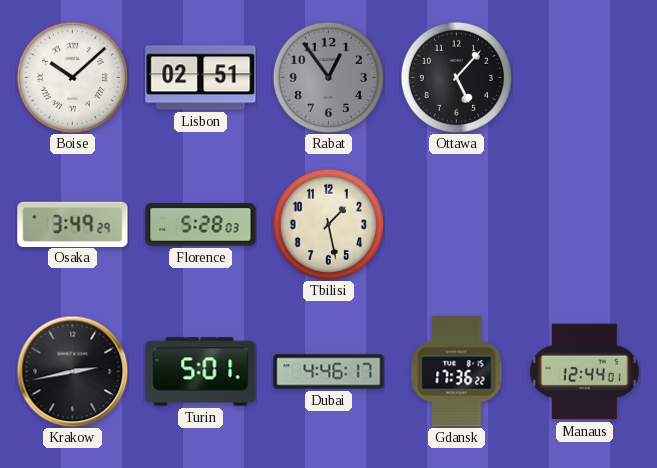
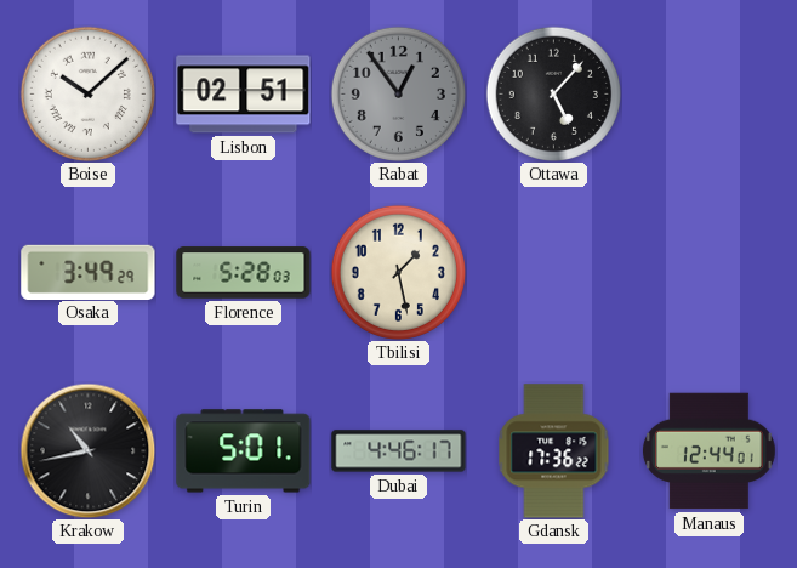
Krakow: 2:43 -> 10:43 (87, 450)
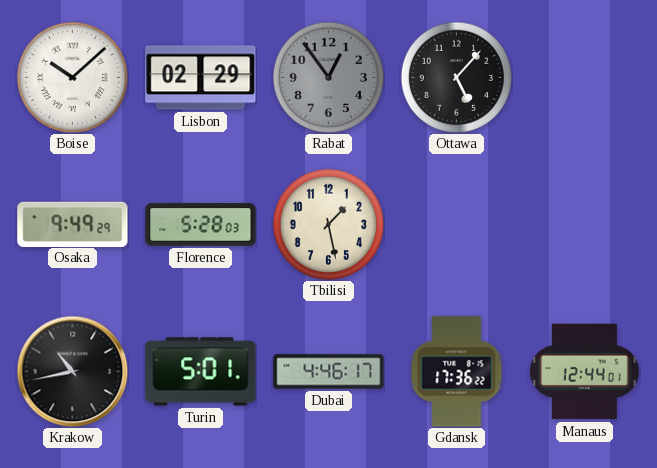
Lisbon: 02:51 -> 02:29 (201, 78)
Osaka: 3:49 -> 9:49 (73, 224)
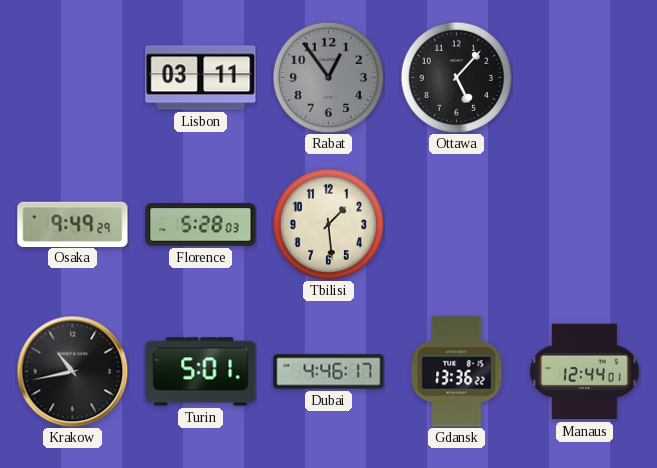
Boise: 10:08 -> none (72, 77)
Lisbon: 02:29 -> 03:11 (201, 78)
Tbilisi: 1:28 -> 1:29 (328, 224)
Gdansk: 17:36 -> 13:36 (457, 372)
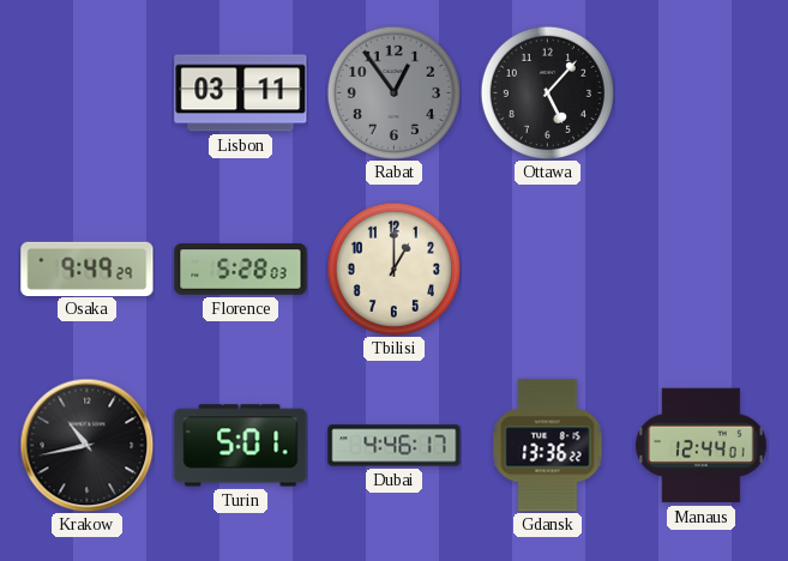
Tbilisi: 1:29 -> 1:00 (393, 269)
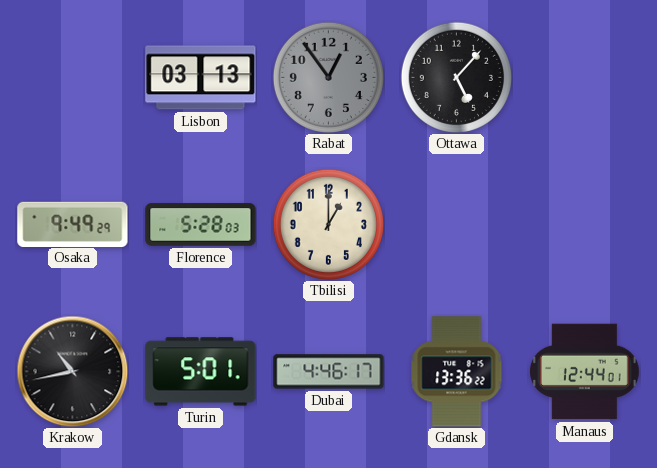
Lisbon: 03:11 -> 03:13 (201, 78)
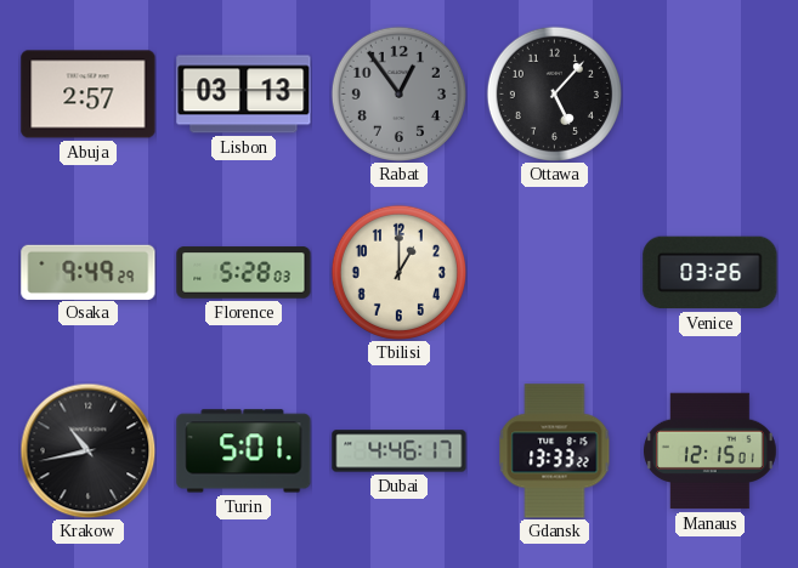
Abuja: none -> 2:57 (89, 95)
Venice: none -> 03:26 (711, 273)
Gdansk: 13:36 -> 13:33 (555, 451)
Manaus: 12:44 -> 12:15 (709, 451)
